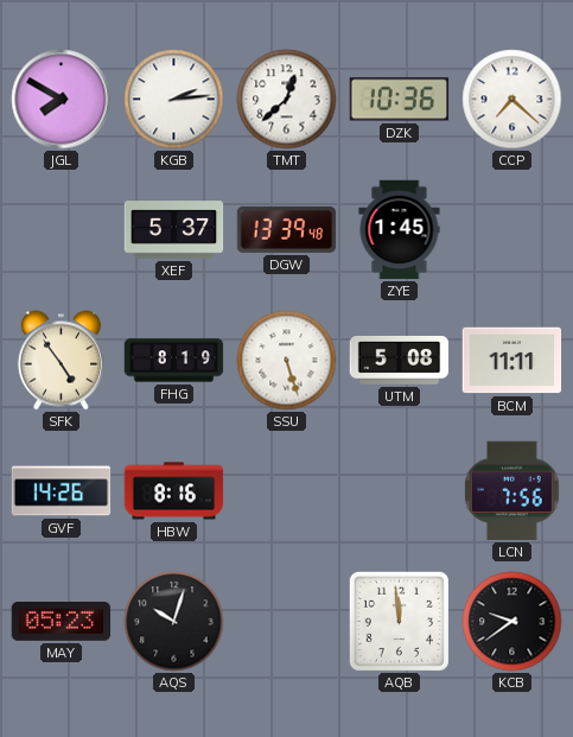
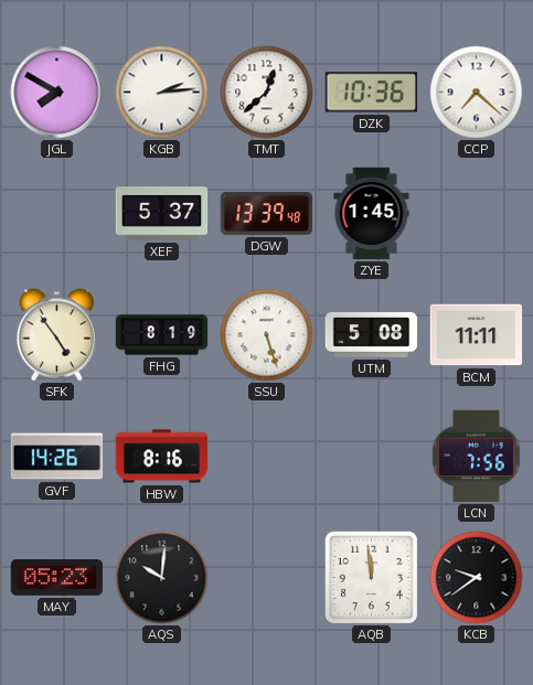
AQS: 10:03 -> 10:01 (162, 578)
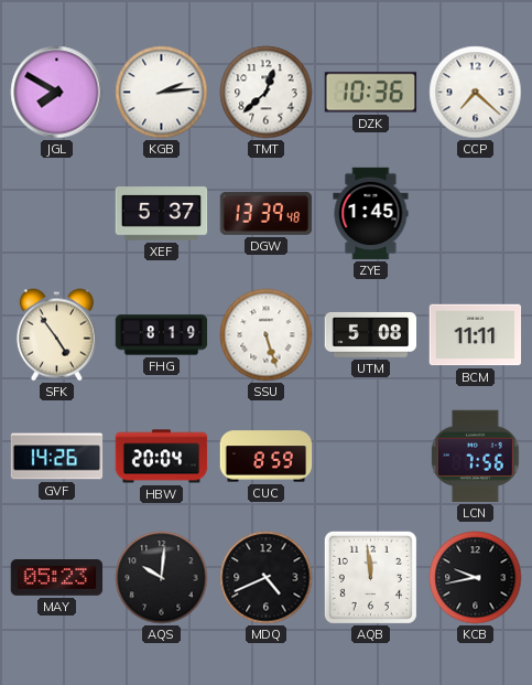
HBW: 8:16 -> 20:04 (162, 457)
CUC: none -> 8:59 (267, 457)
MDQ: none -> 4:41 (267, 578)
KCB: 9:39 -> 9:43 (476, 578)
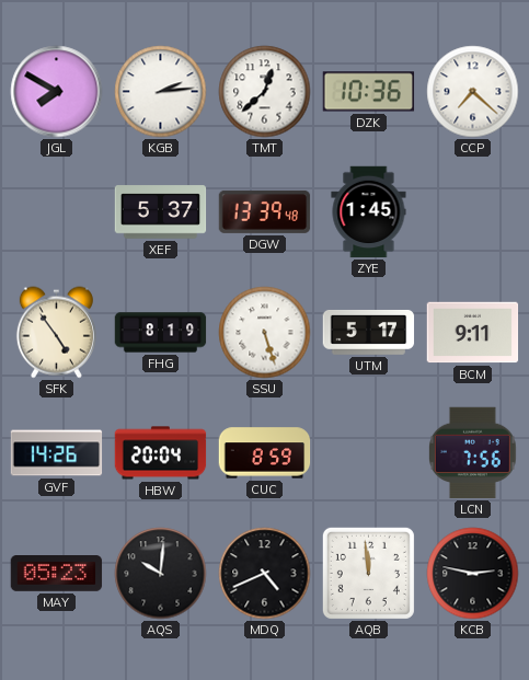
UTM: 5:08 -> 5:17 (369, 332)
BCM: 11:11 -> 9:11 (473, 333)
KCB: 9:43 -> 2:47 (473, 574)
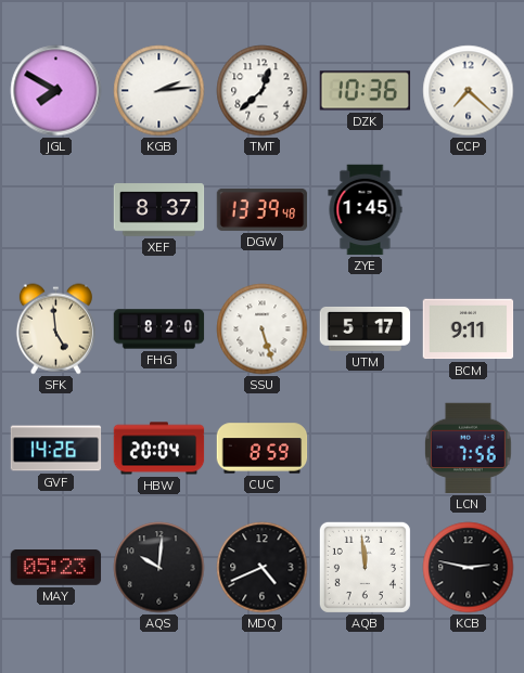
XEF: 5:37 -> 8:37 (159, 210)
SFK: 4:54 -> 4:59 (55, 329)
FHG: 8:19 -> 8:20 (159, 329)
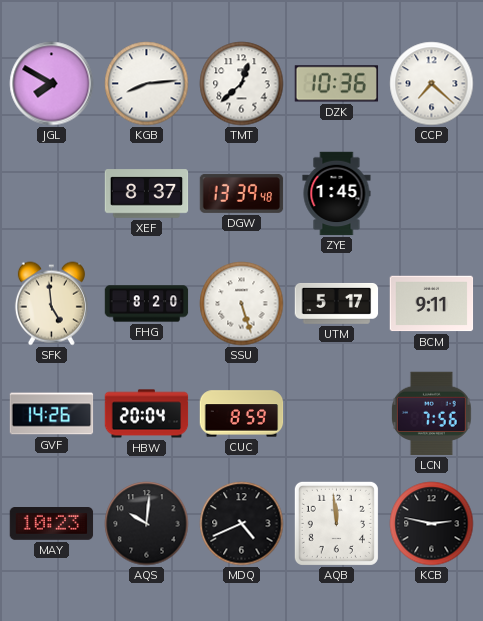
KGB: 2:14 -> 8:14 (147, 84)
MAY: 05:23 -> 10:23 (52, 524)
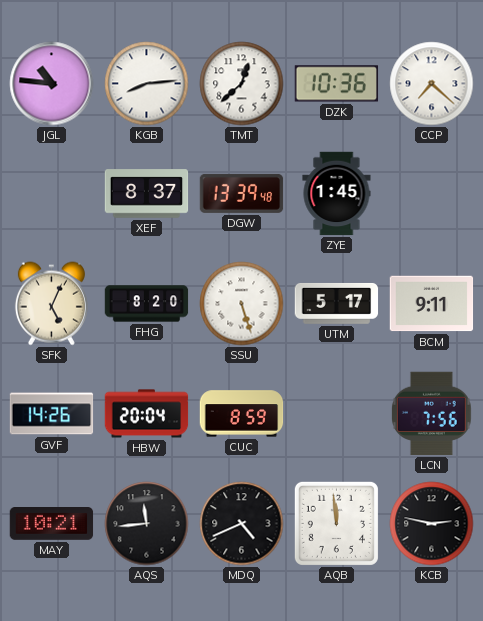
JGL: 7:50 -> 10:46 (52, 84)
SFK: 4:59 -> 5:04 (51, 304)
MAY: 10:23 -> 10:21 (52, 524)
AQS: 10:01 -> 11:44 (147, 524)
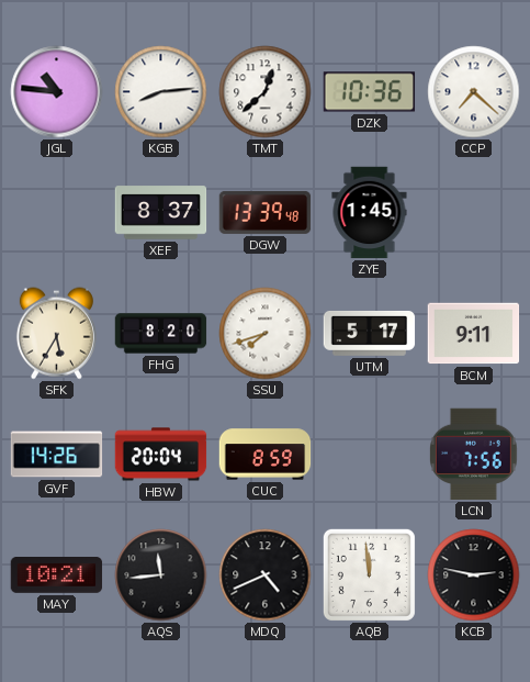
SFK: 5:04 -> 5:35 (56, 334)
SSU: 5:27 -> 7:42 (266, 334)
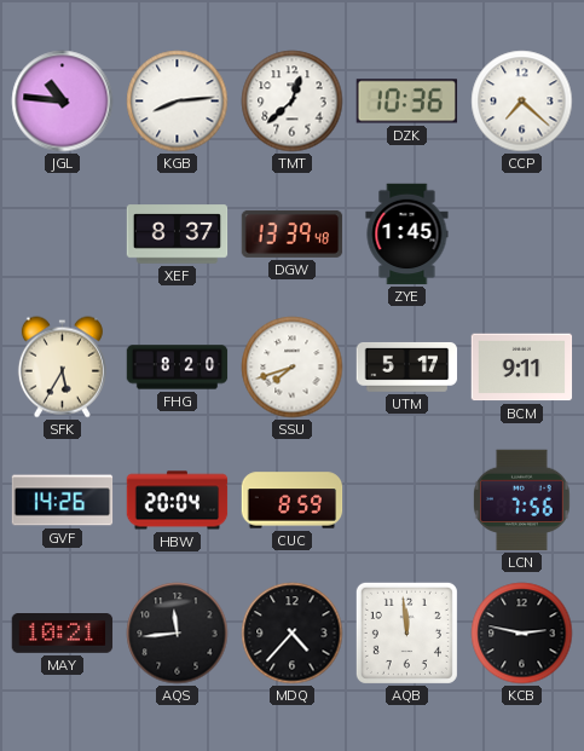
MDQ: 4:41 -> 4:37 (293, 634)
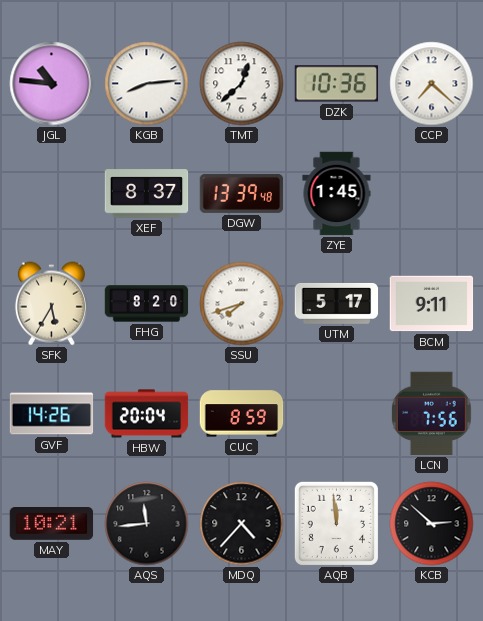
KCB: 2:47 -> 2:52 (432, 524)
